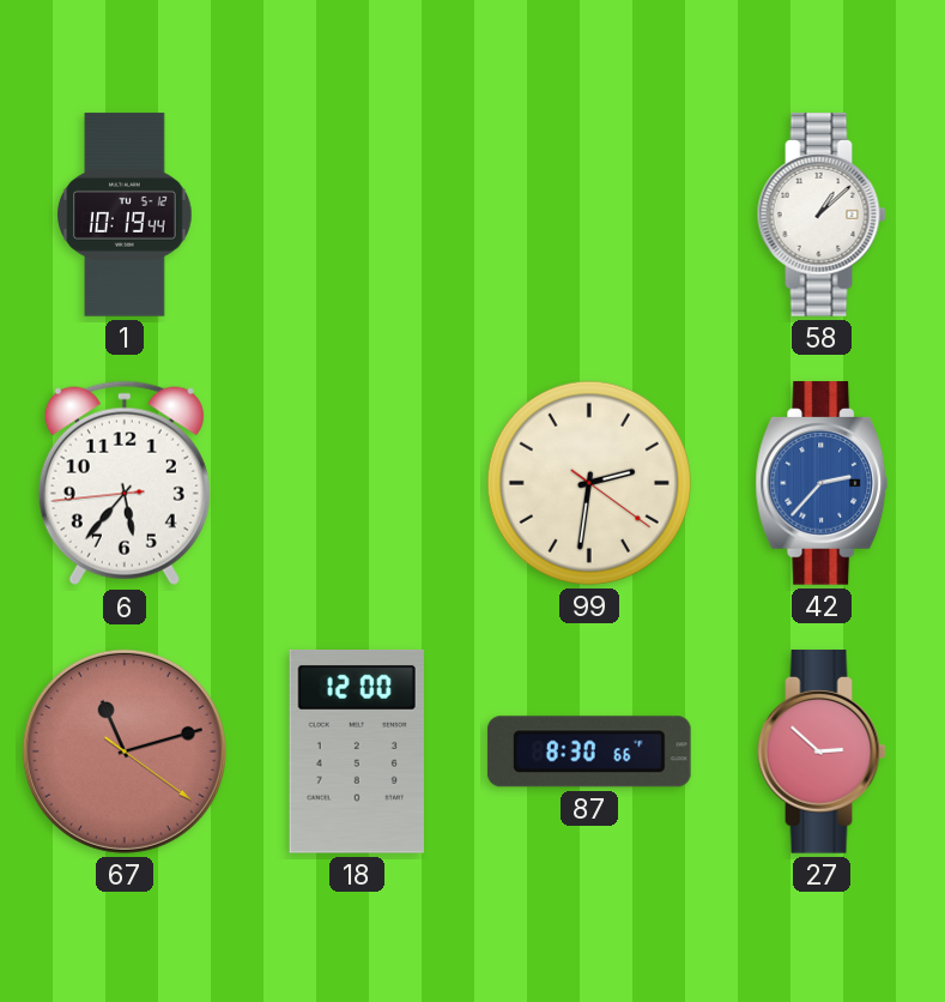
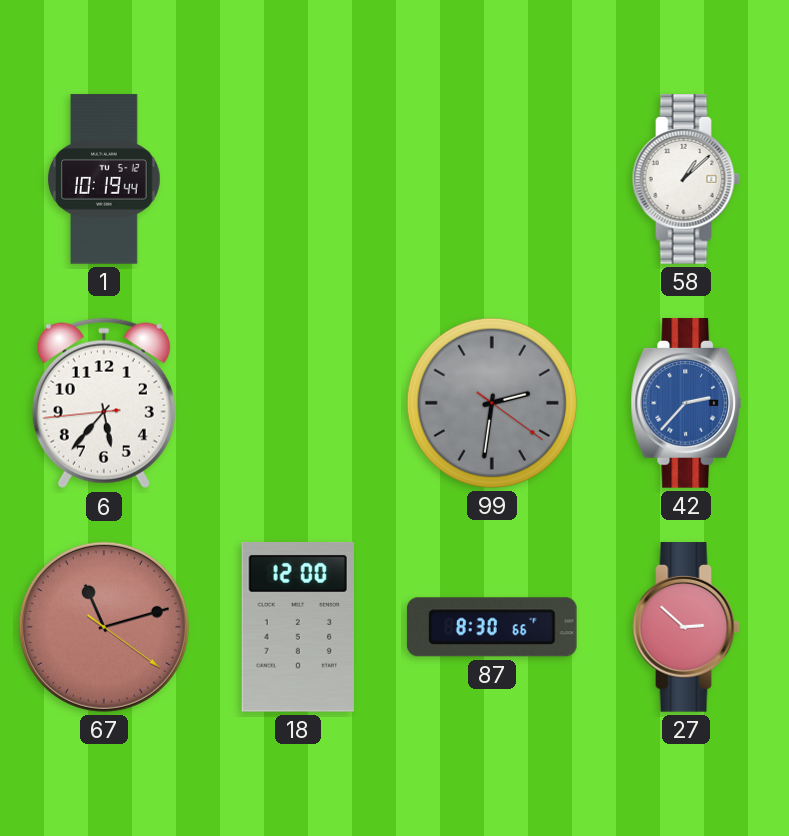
99 dial: cream -> grey (492, 403)
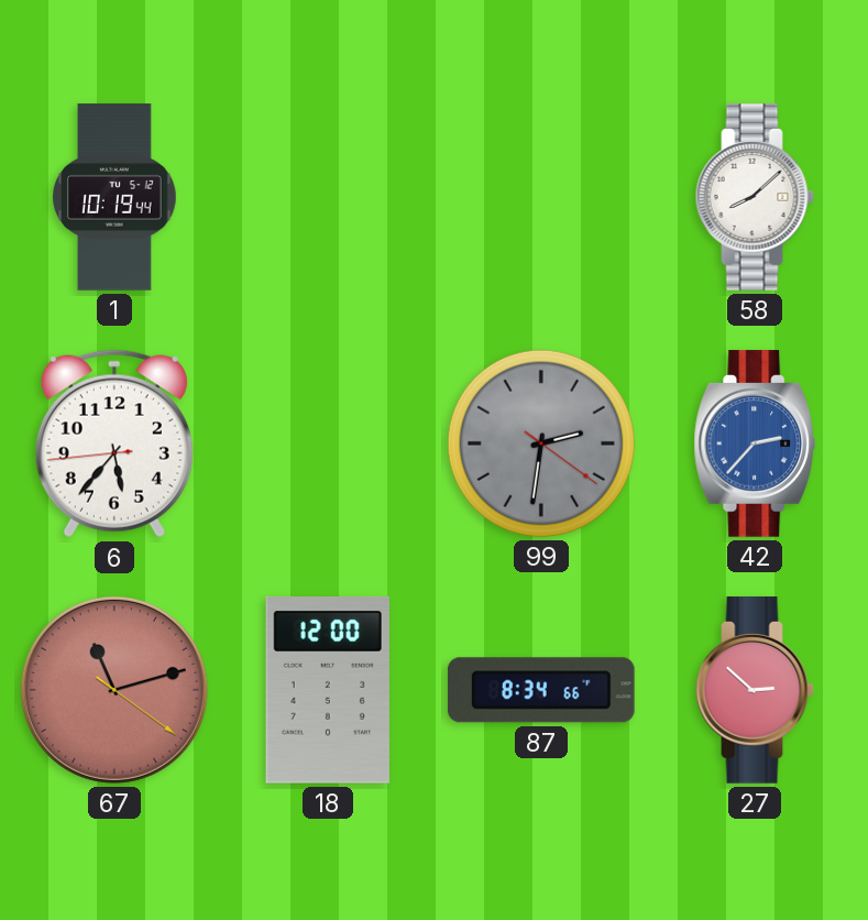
58: 1:08 -> 8:08 (755, 197)
87: 8:30 -> 8:34 (541, 690)
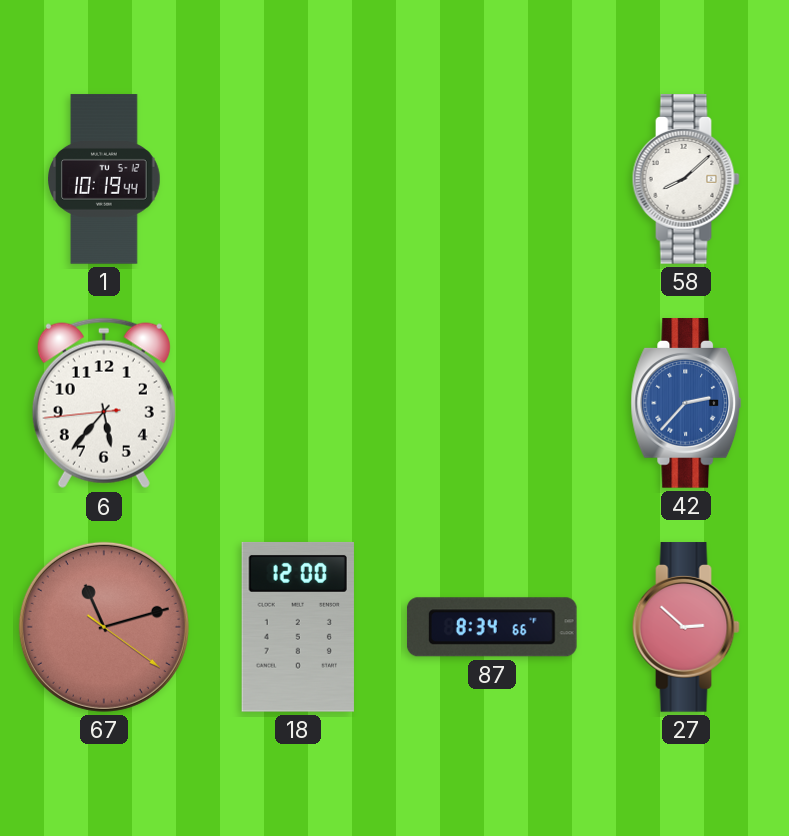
99: 2:31 -> none (541, 443)
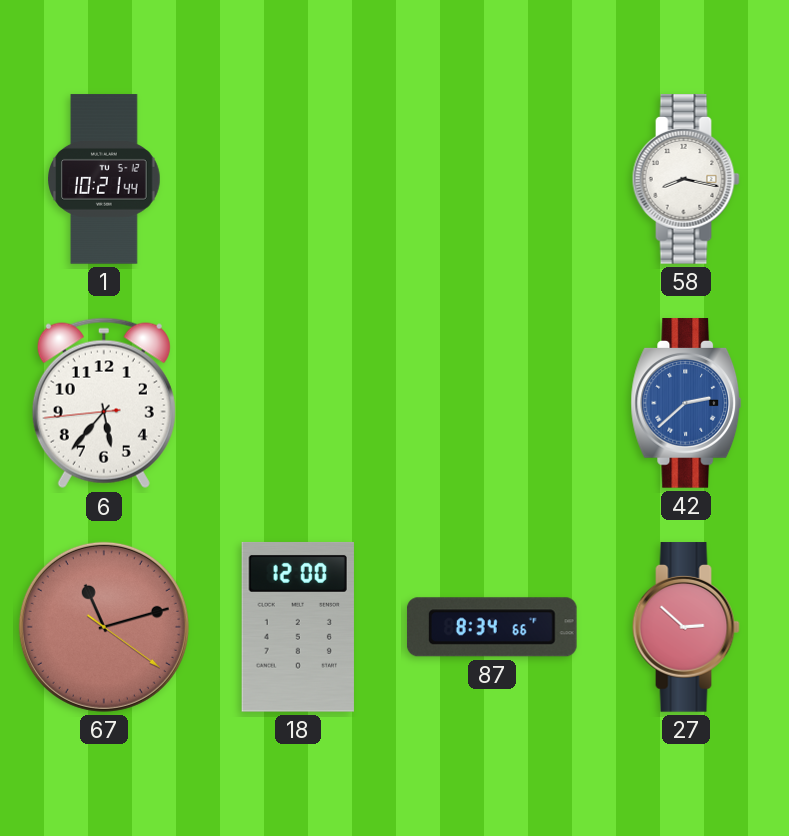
1: 10:19 -> 10:21 (104, 179)
58: 8:08 -> 8:17 (686, 179)
42: 2:37 -> 2:38 (686, 403)
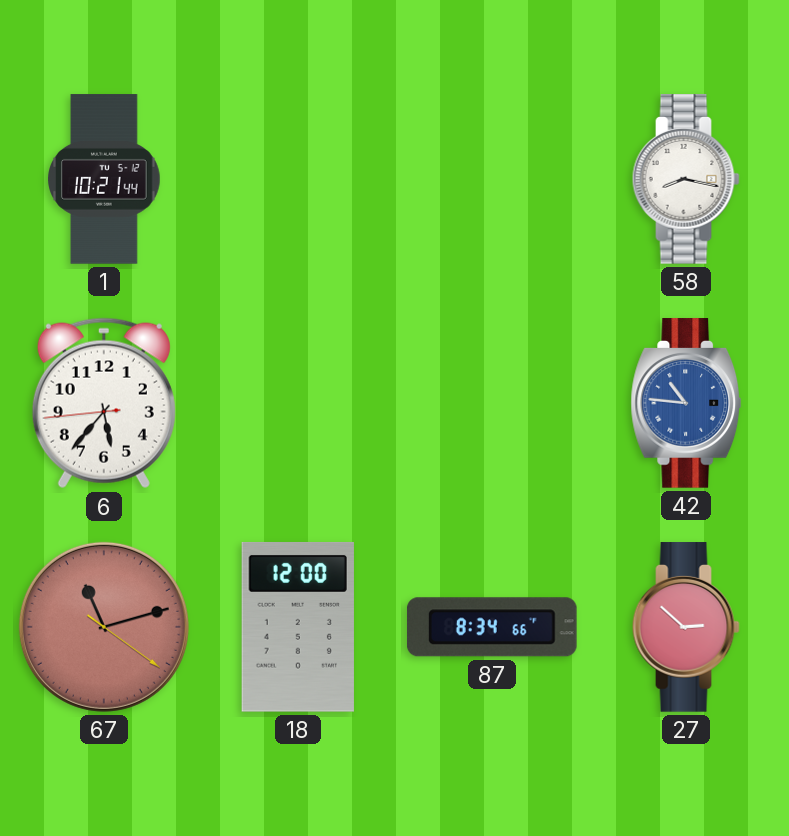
42: 2:38 -> 10:46 (686, 403)
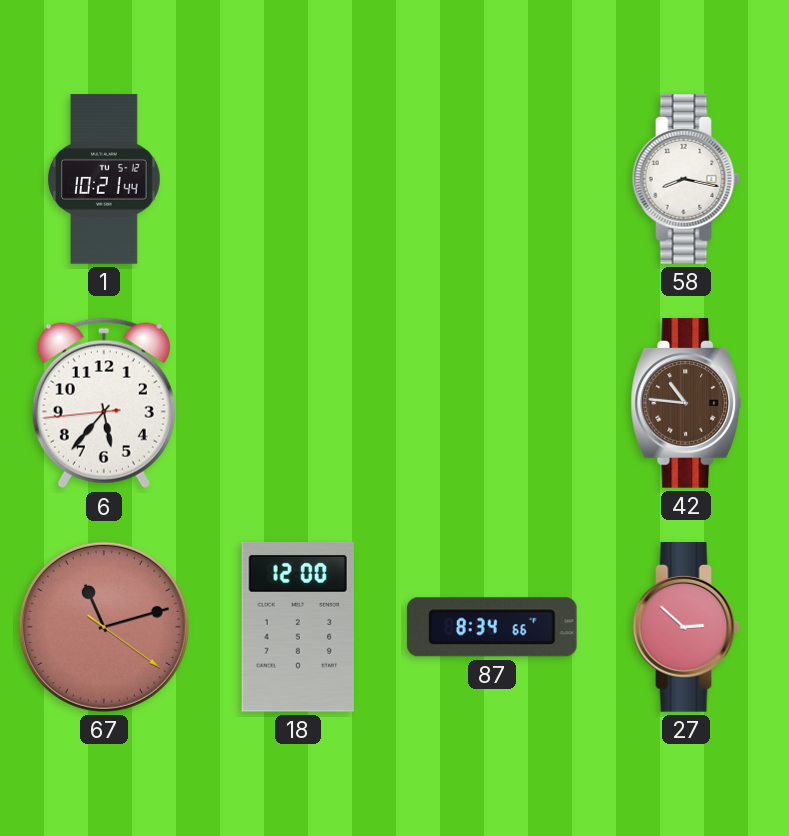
42 dial: blue -> brown (686, 403)
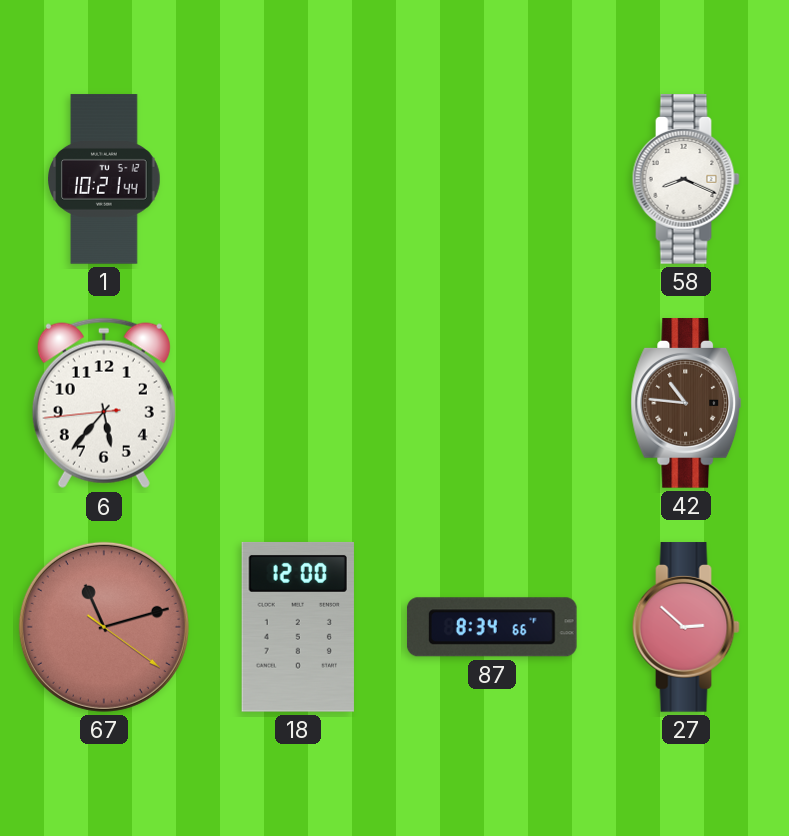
58: 8:17 -> 8:19 (686, 179)
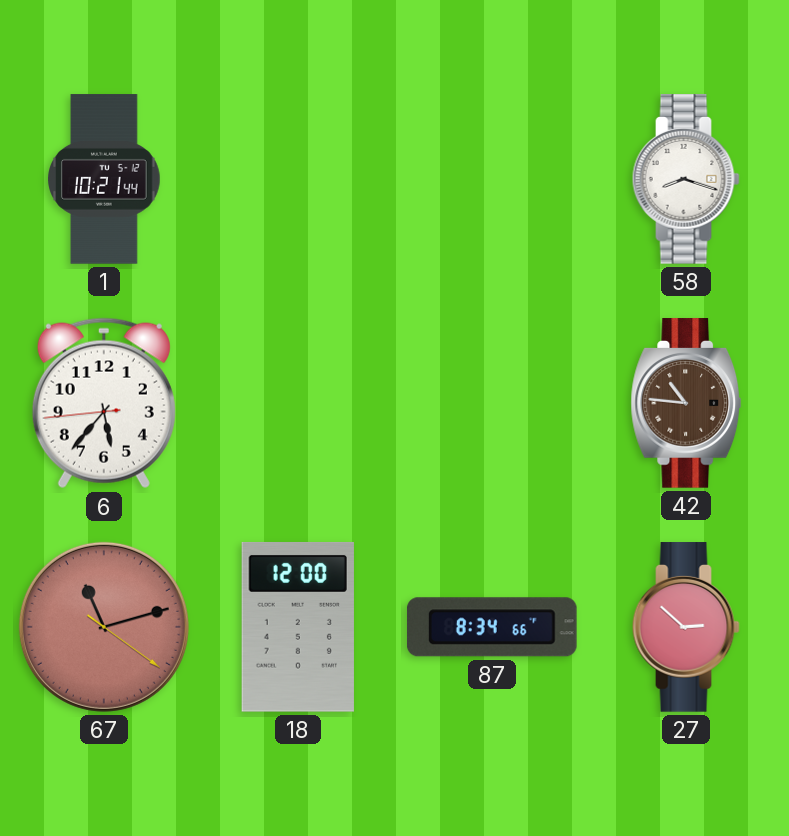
58: 8:19 -> 8:18 (686, 179)
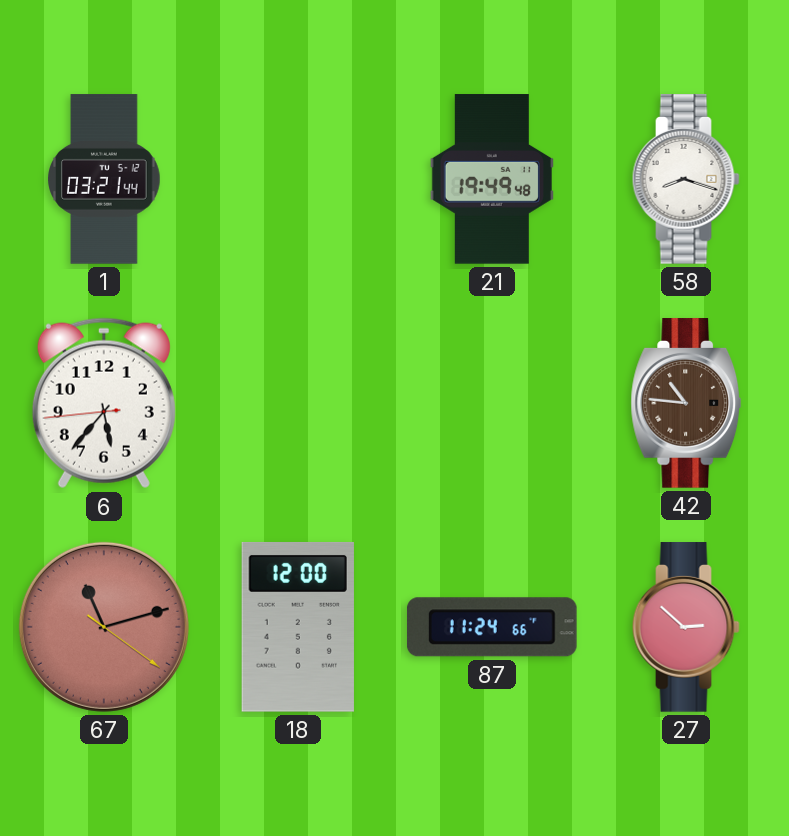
1: 10:21 -> 03:21 (104, 179)
21: none -> 19:49 (492, 179)
87: 8:34 -> 11:24 (492, 627)
